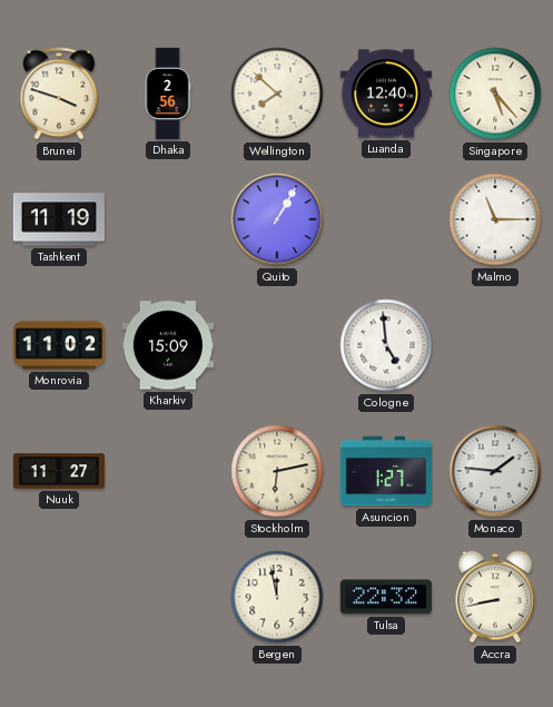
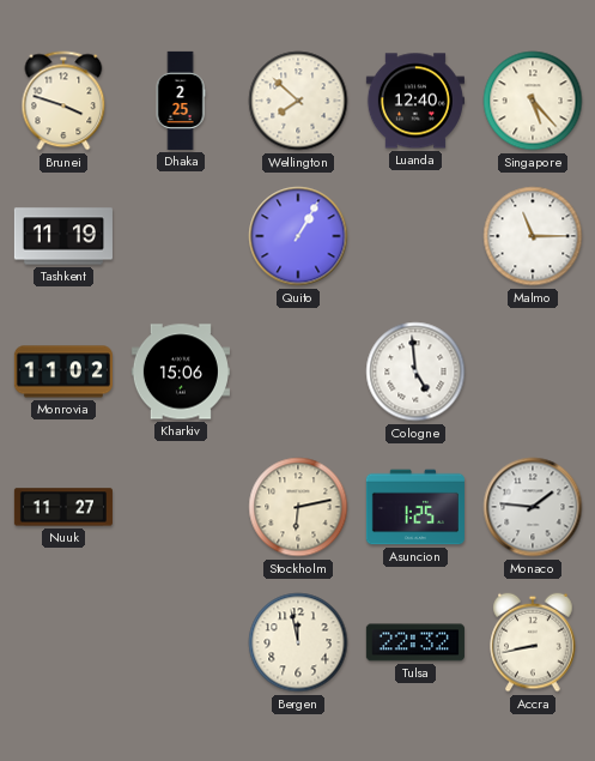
Dhaka: 2:56 -> 2:25 (181, 101)
Kharkiv: 15:09 -> 15:06 (181, 372)
Asuncion: 1:27 -> 1:25 (415, 507)
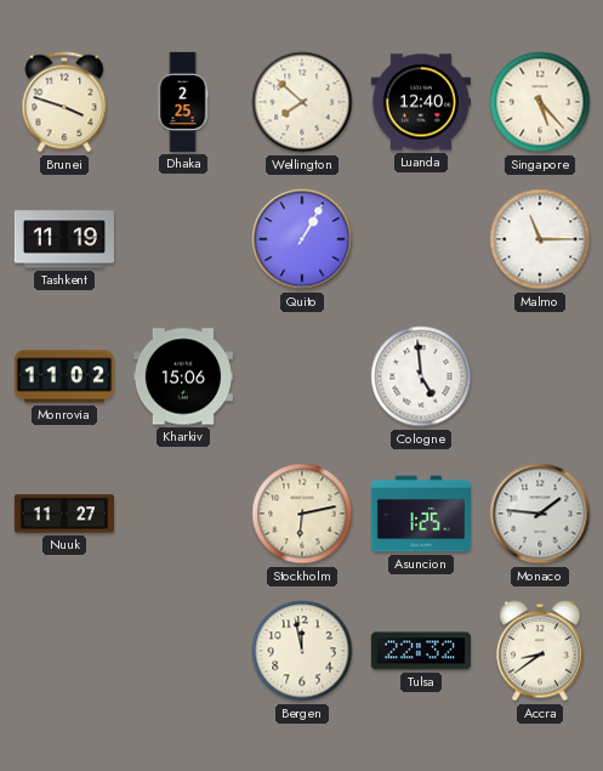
Accra: 8:43 -> 8:39 (540, 651)
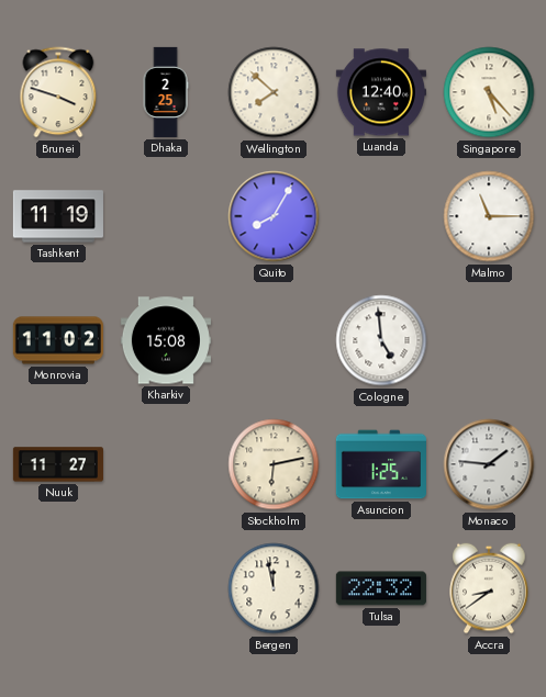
Quito: 1:05 -> 8:05 (274, 216)
Kharkiv: 15:06 -> 15:08 (166, 340)
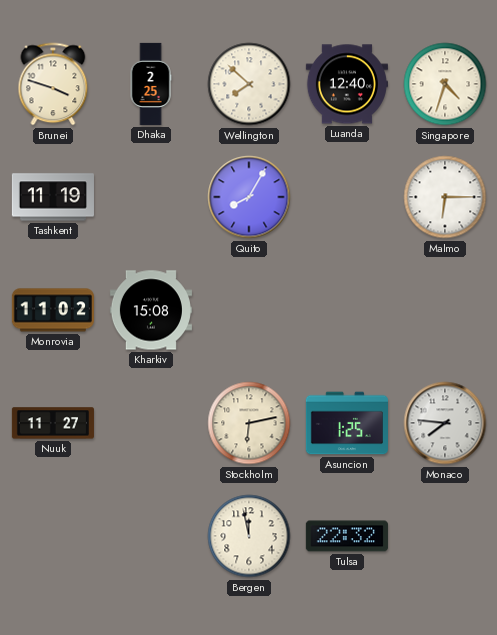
Singapore: 5:23 -> 4:33 (445, 84)
Malmo: 11:15 -> 6:15 (445, 197)
Cologne: 4:59 -> none (381, 340)
Monaco: 1:46 -> 7:46 (445, 423)
Accra: 8:39 -> none (489, 588)
